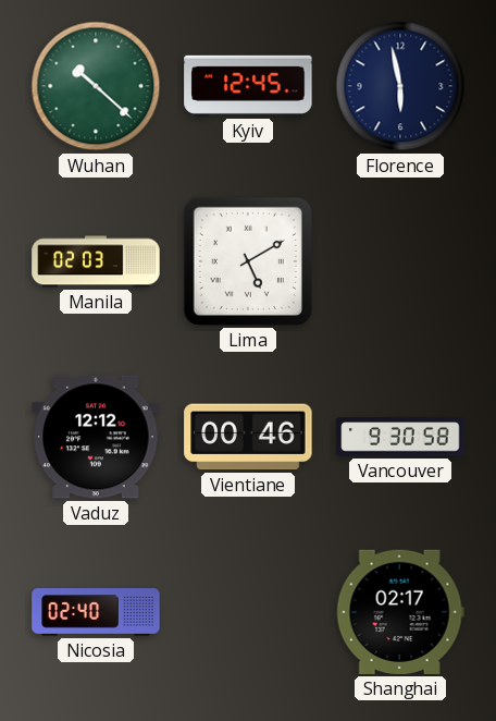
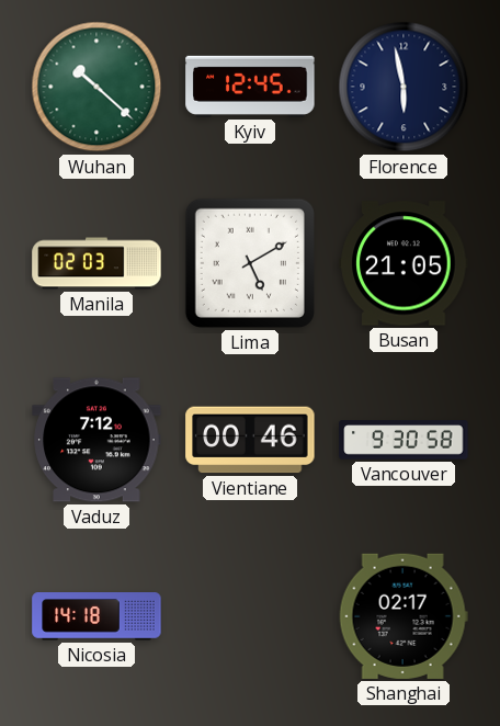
Busan: none -> 21:05 (404, 263)
Vaduz: 12:12 -> 7:12 (96, 440)
Nicosia: 02:40 -> 14:18 (96, 617)
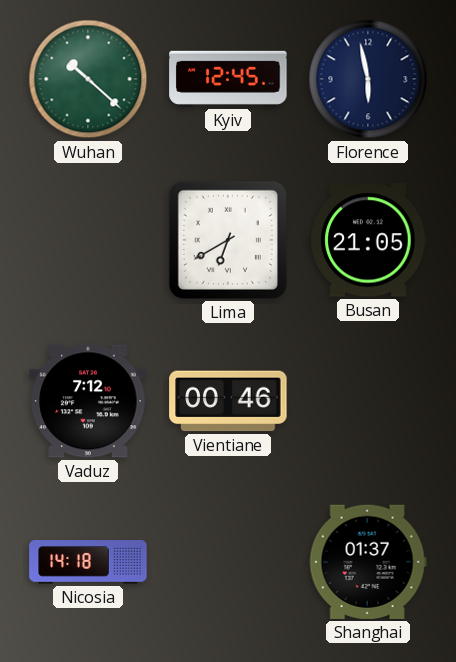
Manila: 02:03 -> none (96, 263)
Lima: 5:10 -> 6:40 (228, 240)
Vancouver: 9:30 -> none (404, 440)
Shanghai: 02:17 -> 01:37 (368, 562)
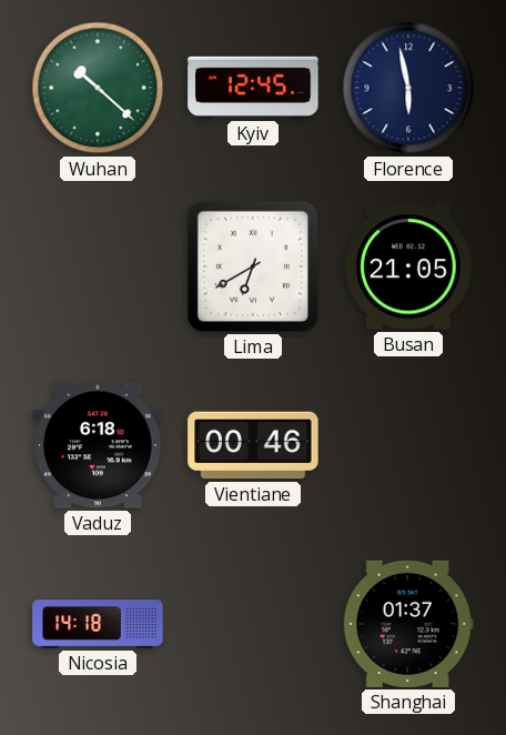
Vaduz: 7:12 -> 6:18 (98, 445)
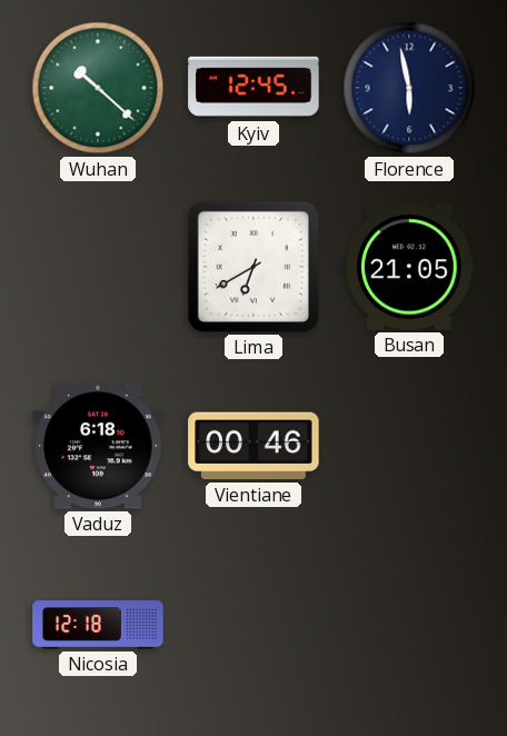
Nicosia: 14:18 -> 12:18 (98, 626)
Shanghai: 01:37 -> none (408, 624)
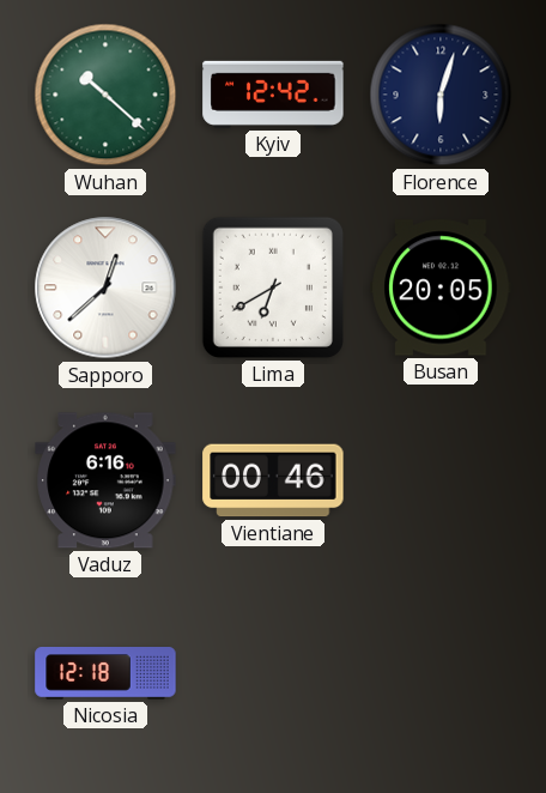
Kyiv: 12:45 -> 12:42 (273, 95)
Florence: 5:58 -> 6:03 (441, 95)
Sapporo: none -> 12:38 (105, 287)
Busan: 21:05 -> 20:05 (441, 287)
Vaduz: 6:18 -> 6:16 (105, 480)
